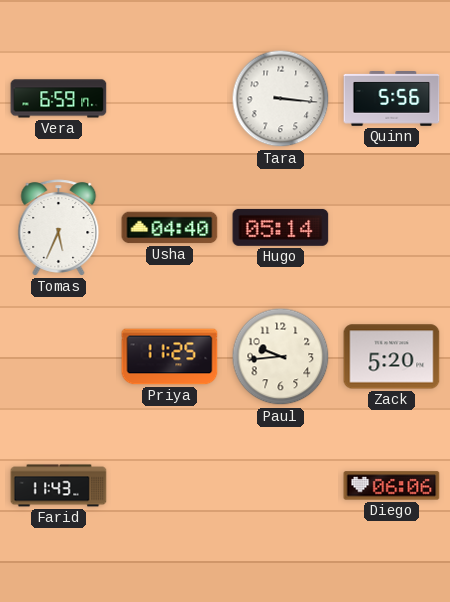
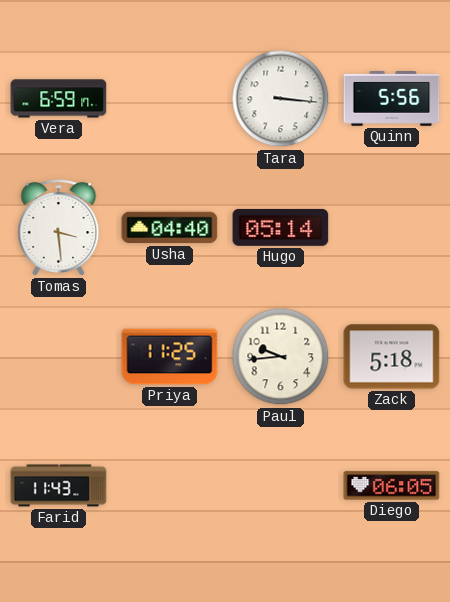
Tomas: 5:34 -> 3:29 (59, 228)
Zack: 5:20 -> 5:18 (392, 357)
Diego: 06:06 -> 06:05 (392, 486)
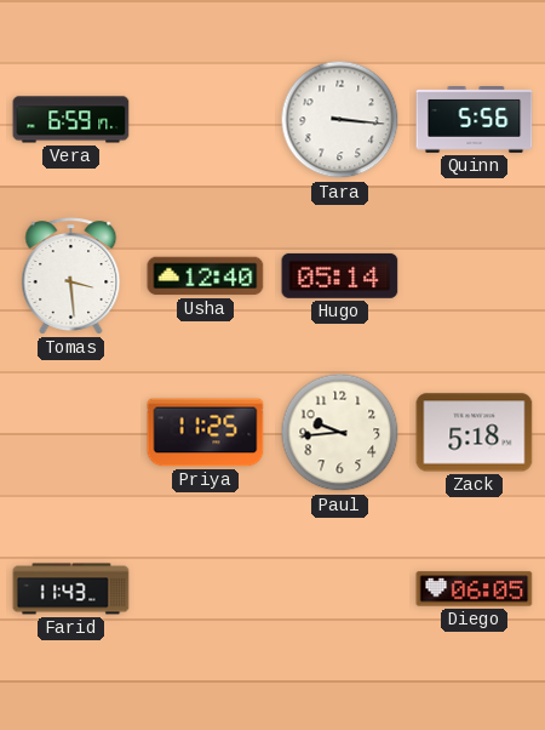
Usha: 04:40 -> 12:40 (206, 276)
